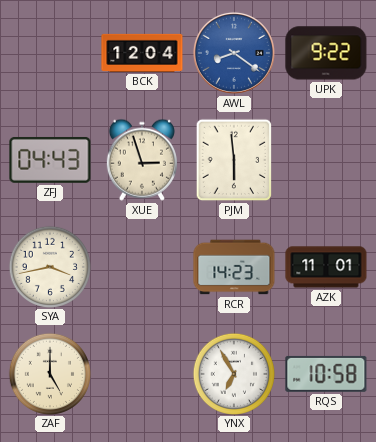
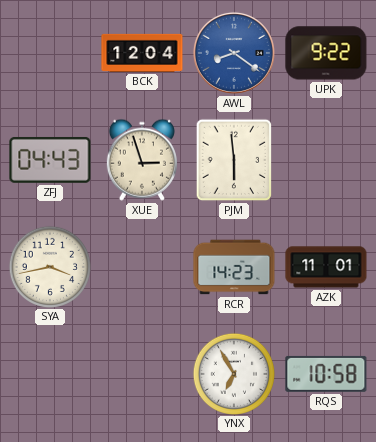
ZAF: 5:00 -> none (49, 373)
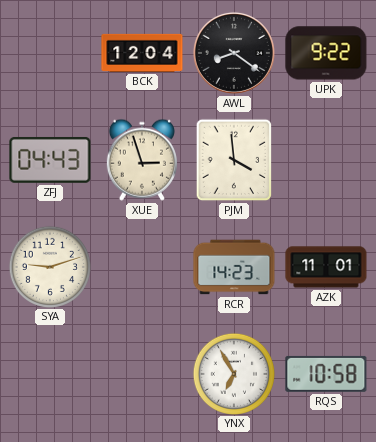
AWL dial: blue -> black (234, 53)
PJM: 5:59 -> 3:59 (234, 160)
SYA: 3:43 -> 9:12 (49, 266)
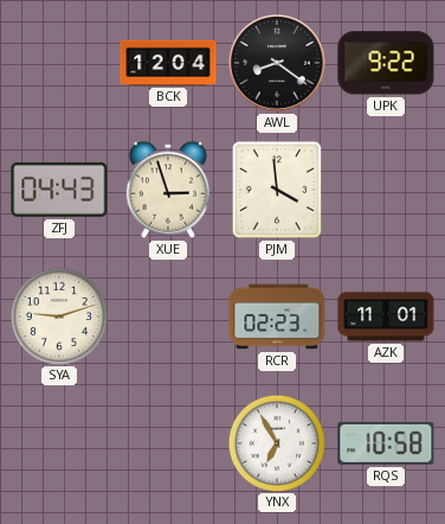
RCR: 14:23 -> 02:23 (277, 317)
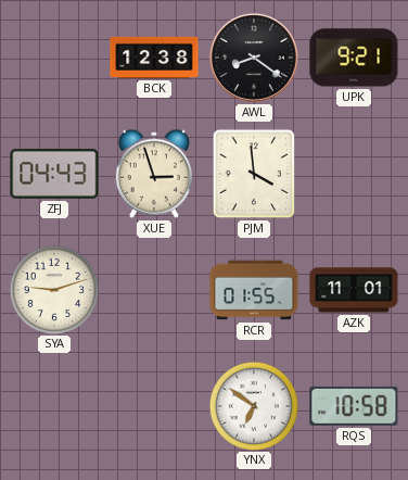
BCK: 12:04 -> 12:38 (154, 58)
UPK: 9:22 -> 9:21 (354, 58)
RCR: 02:23 -> 01:55 (254, 290)
YNX: 6:55 -> 6:51 (253, 405)
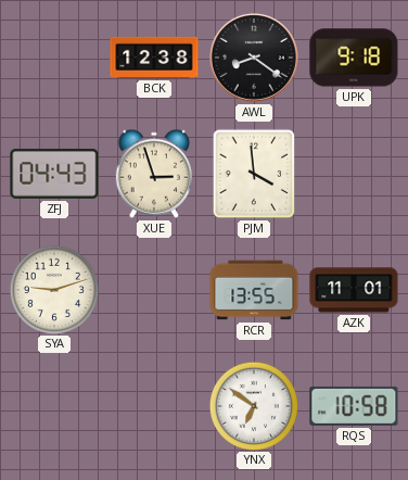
UPK: 9:21 -> 9:18 (354, 58)
RCR: 01:55 -> 13:55 (254, 290)
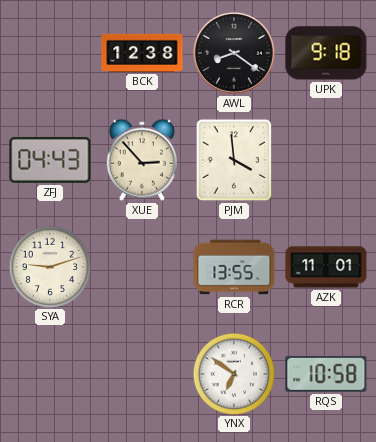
XUE: 2:57 -> 2:53 (142, 160)
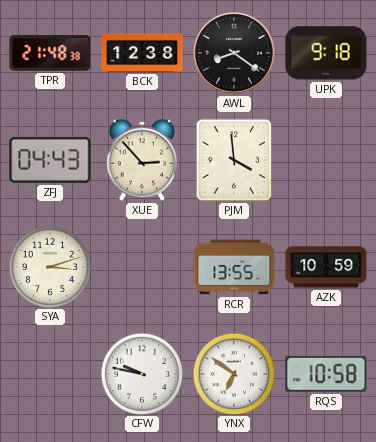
TPR: none -> 21:48 (50, 53)
SYA: 9:12 -> 3:12 (49, 266)
AZK: 11:01 -> 10:59 (326, 267)
CFW: none -> 9:47 (141, 373)
